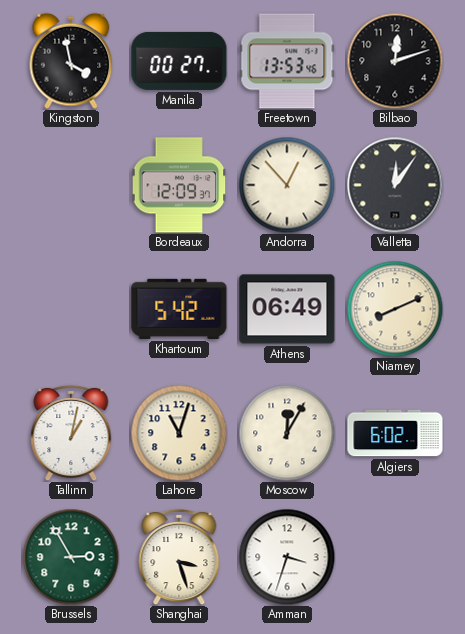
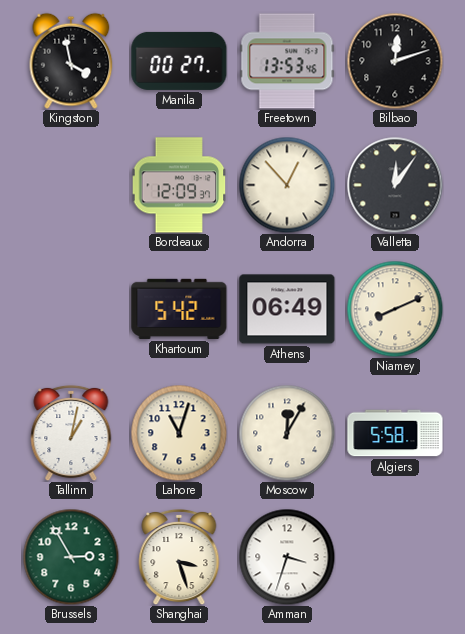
Algiers: 6:02 -> 5:58 (395, 433)
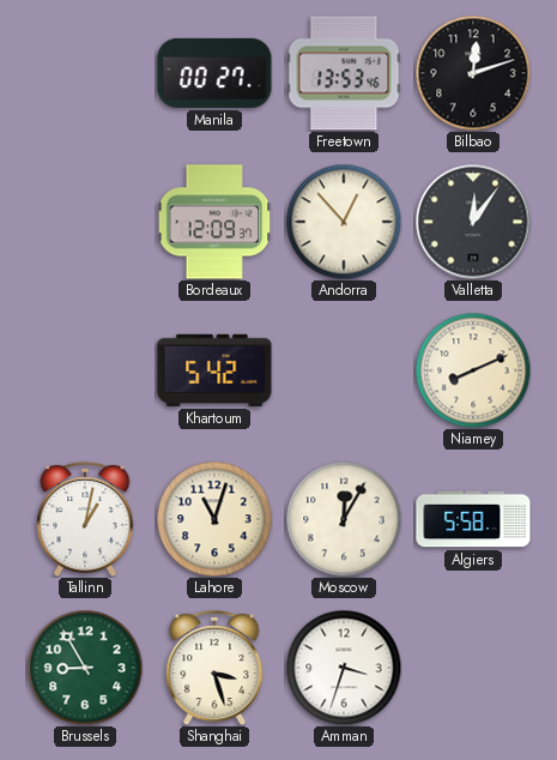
Kingston: 3:58 -> none (71, 61)
Athens: 06:49 -> none (287, 309)
Brussels: 2:55 -> 8:55 (85, 668)
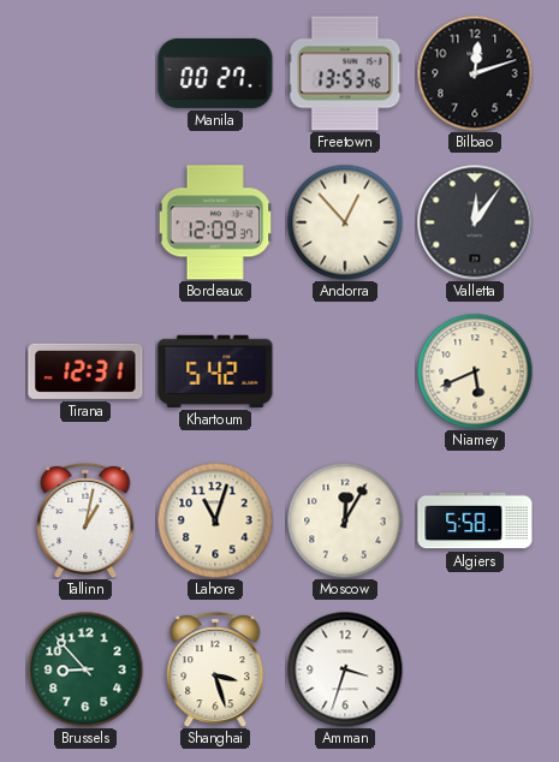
Tirana: none -> 12:31 (85, 371)
Niamey: 8:11 -> 5:41 (475, 371)
Brussels: 8:55 -> 8:53 (85, 669)
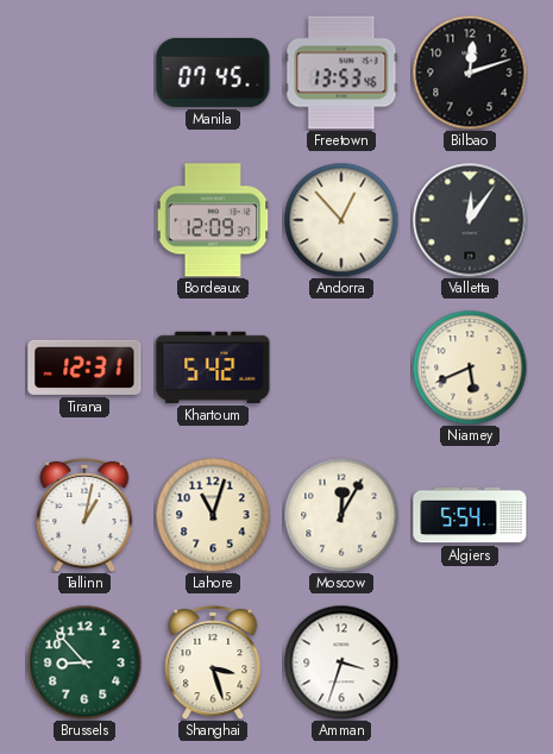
Manila: 00:27 -> 07:45 (213, 73)
Algiers: 5:58 -> 5:54 (470, 515)
